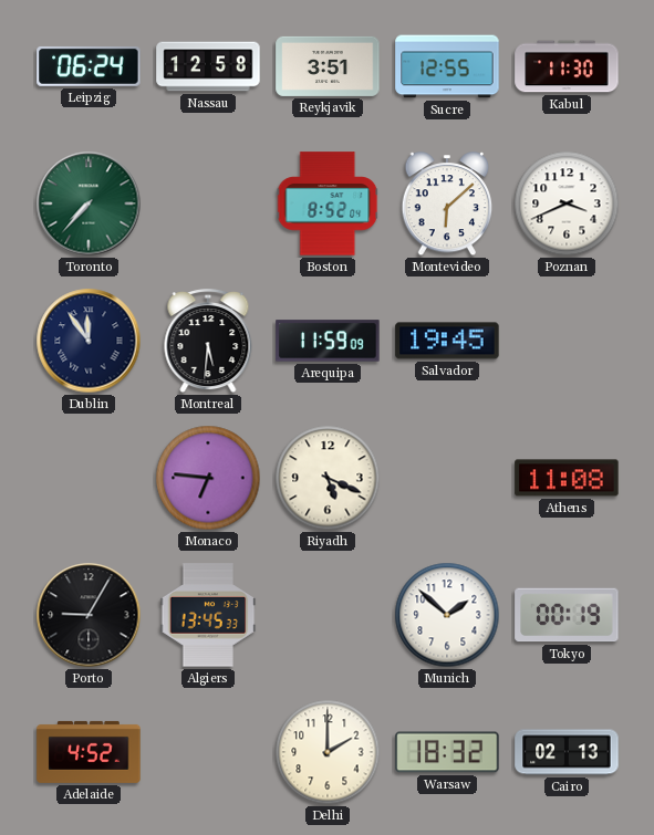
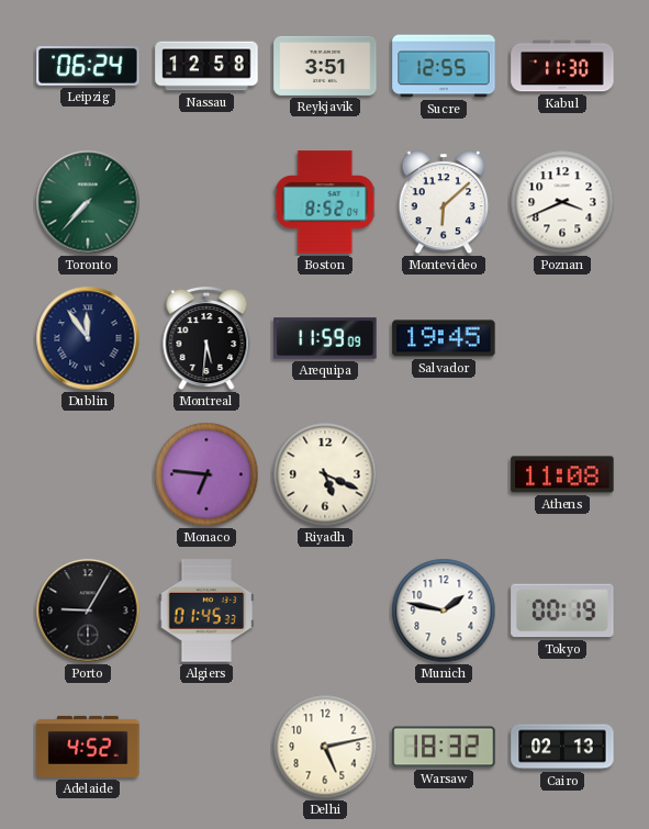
Algiers: 13:45 -> 01:45 (206, 610)
Munich: 1:52 -> 1:47 (444, 610)
Delhi: 2:00 -> 5:13 (325, 747)
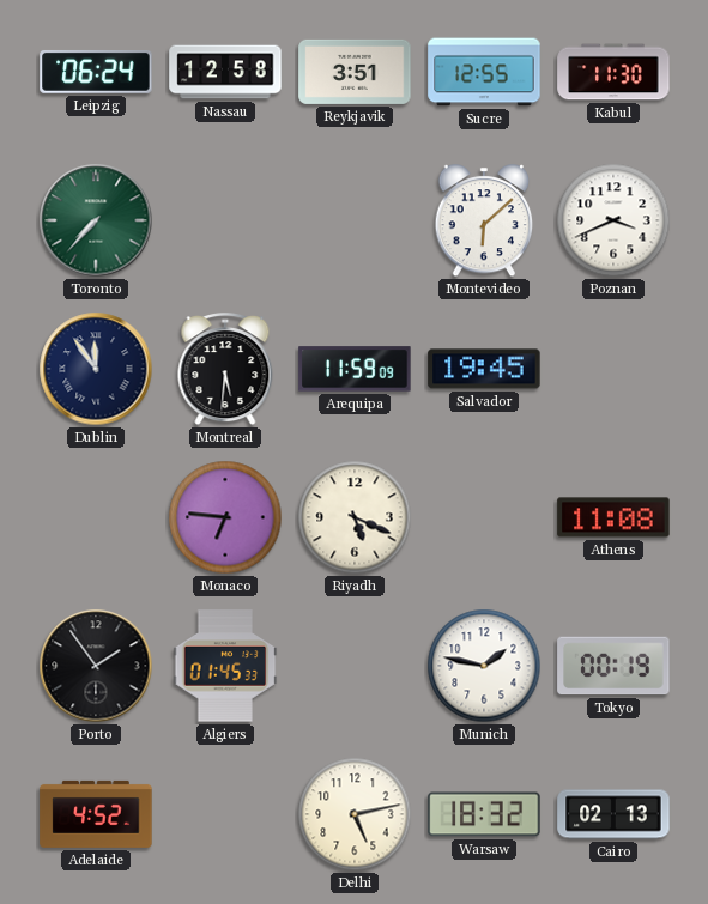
Boston: 8:52 -> none (325, 202)
Porto: 9:05 -> 1:54 (96, 666)
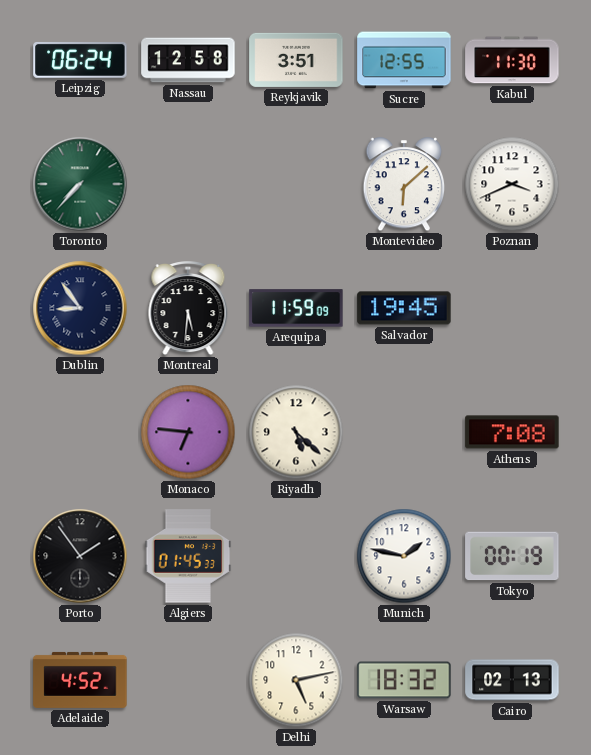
Dublin: 11:54 -> 8:54 (80, 308)
Riyadh: 5:19 -> 5:22 (296, 432)
Athens: 11:08 -> 7:08 (512, 432)
